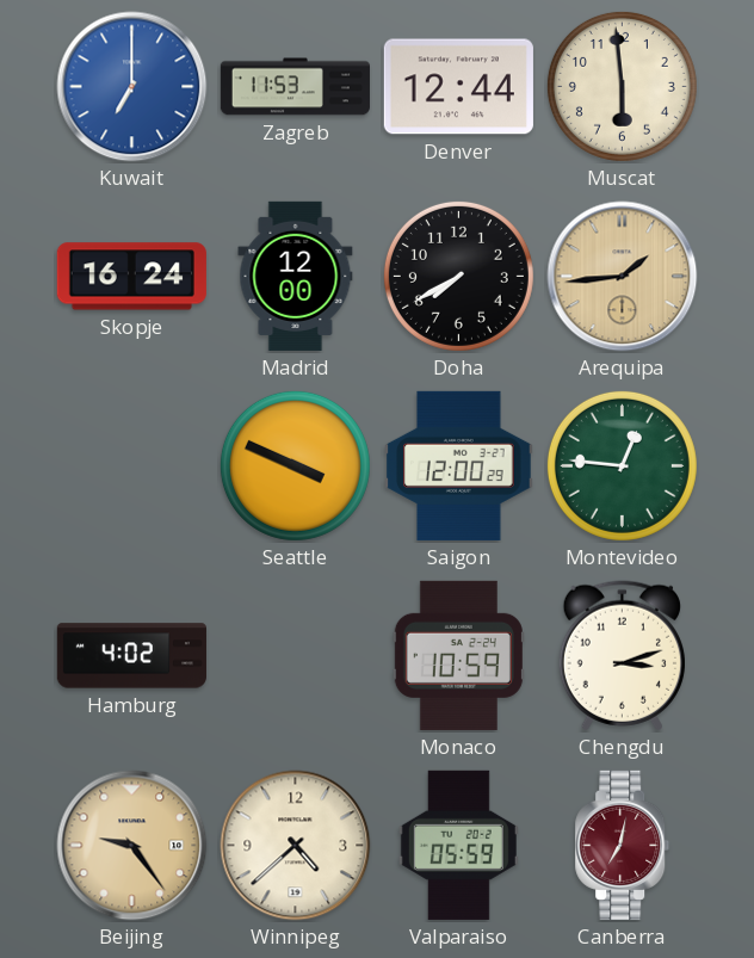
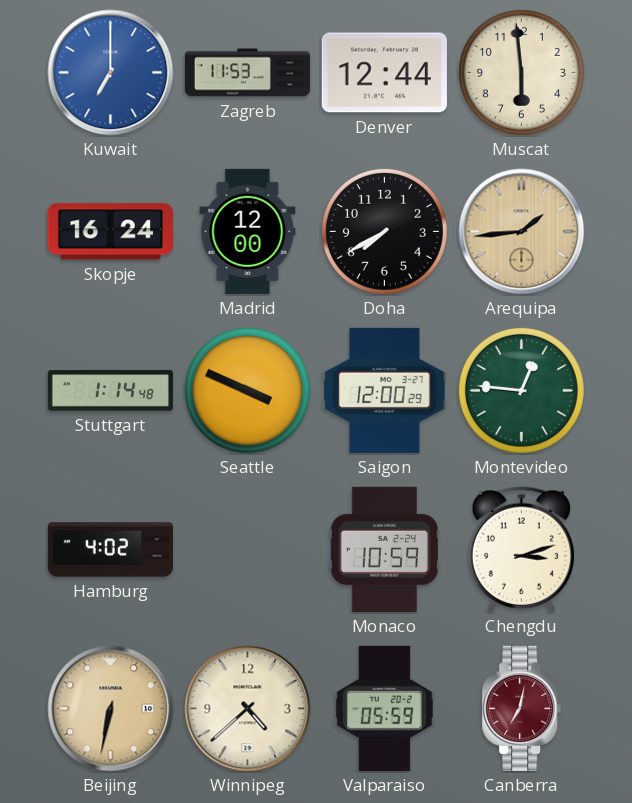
Stuttgart: none -> 1:14 (110, 391)
Beijing: 9:24 -> 6:32 (111, 709)
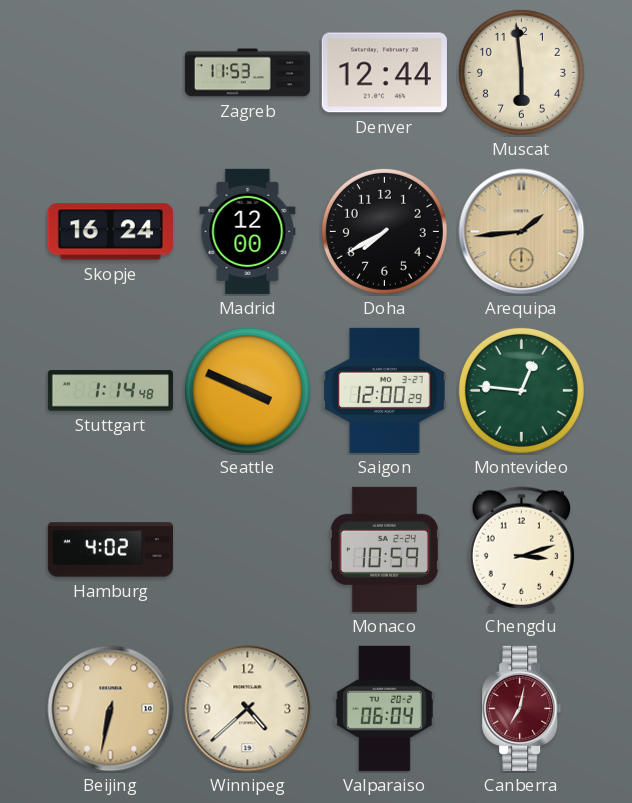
Kuwait: 7:00 -> none (111, 73)
Valparaiso: 05:59 -> 06:04 (384, 708)
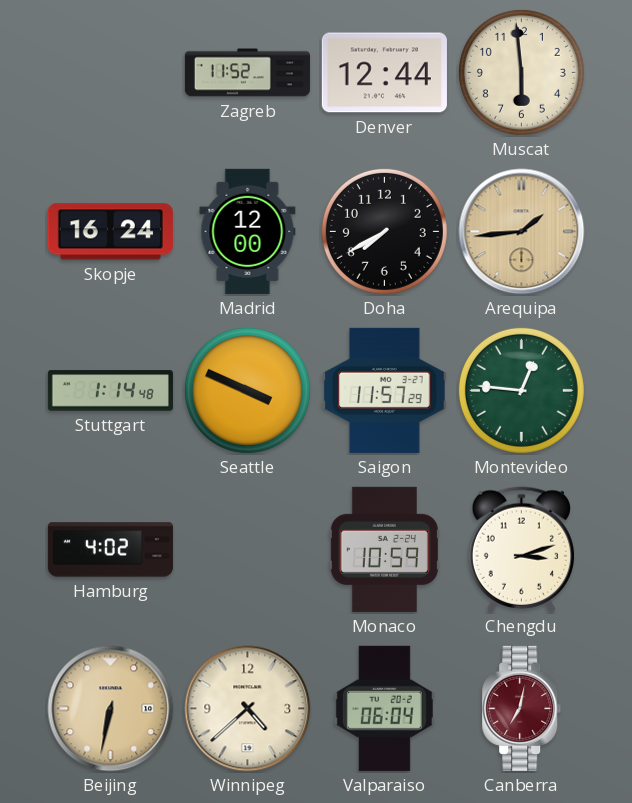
Zagreb: 11:53 -> 11:52 (247, 73)
Saigon: 12:00 -> 11:57 (385, 390)
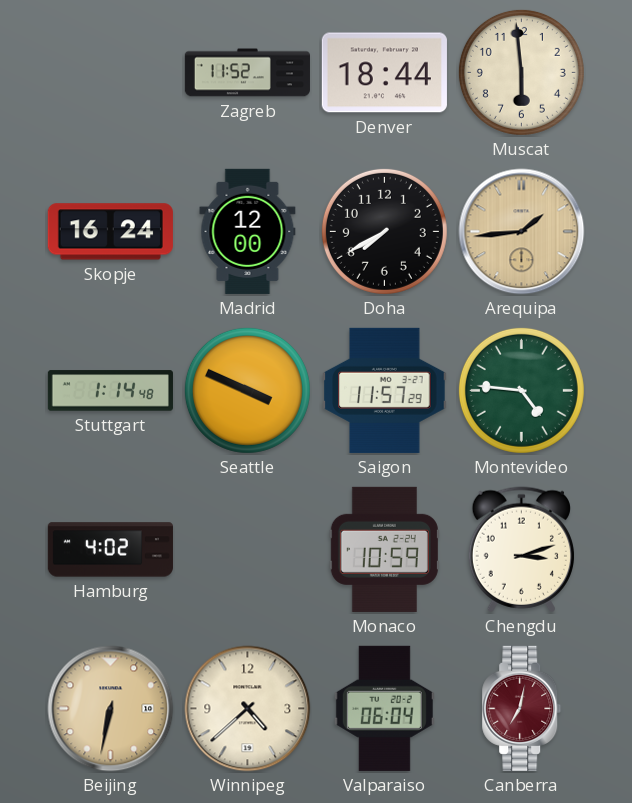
Denver: 12:44 -> 18:44 (384, 73)
Montevideo: 12:46 -> 4:46 (521, 390)
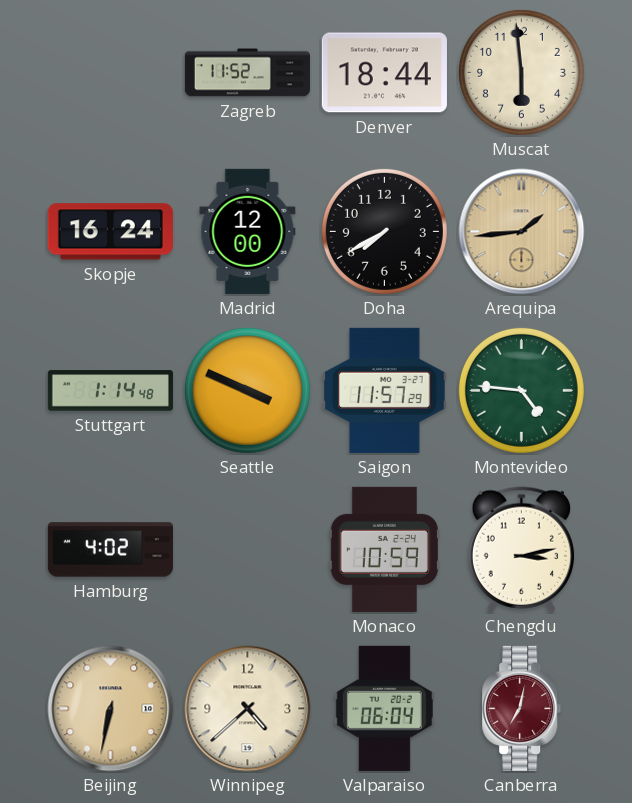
Chengdu: 3:12 -> 3:13 (521, 550)
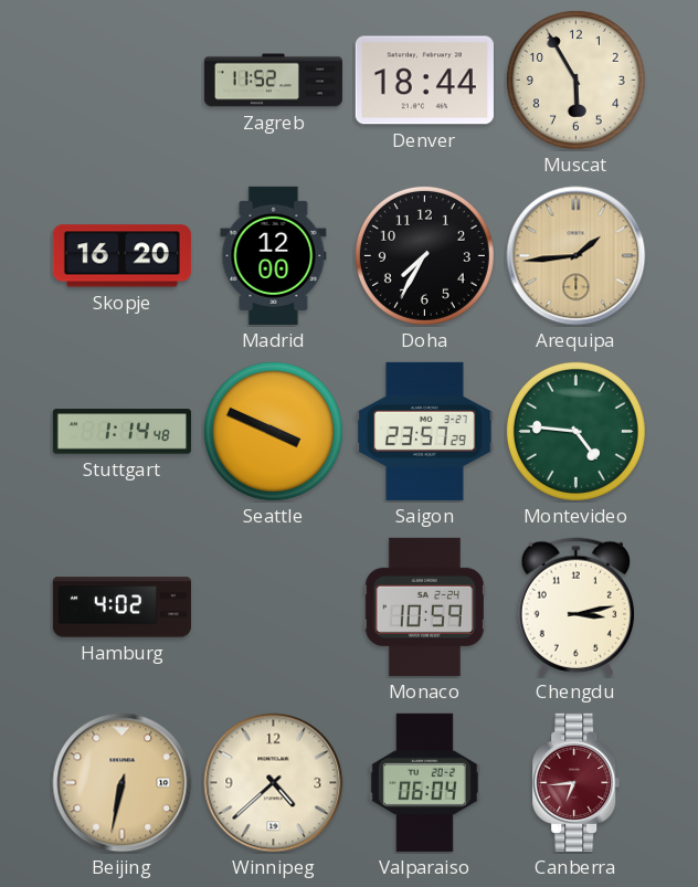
Muscat: 5:59 -> 5:55 (575, 80)
Skopje: 16:24 -> 16:20 (121, 256)
Doha: 7:40 -> 7:35 (424, 255)
Saigon: 11:57 -> 23:57 (425, 431)
Canberra: 7:02 -> 6:44 (577, 782)
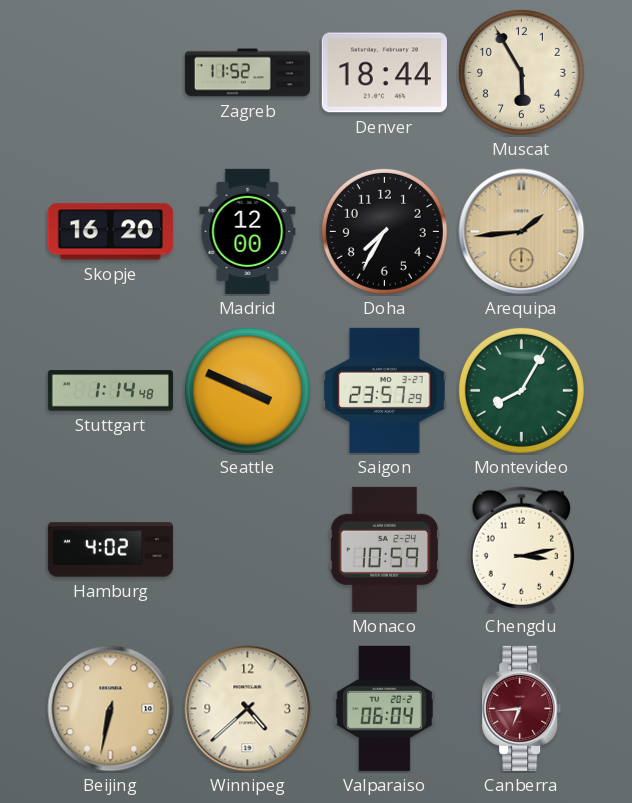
Montevideo: 4:46 -> 8:05 (521, 390)
